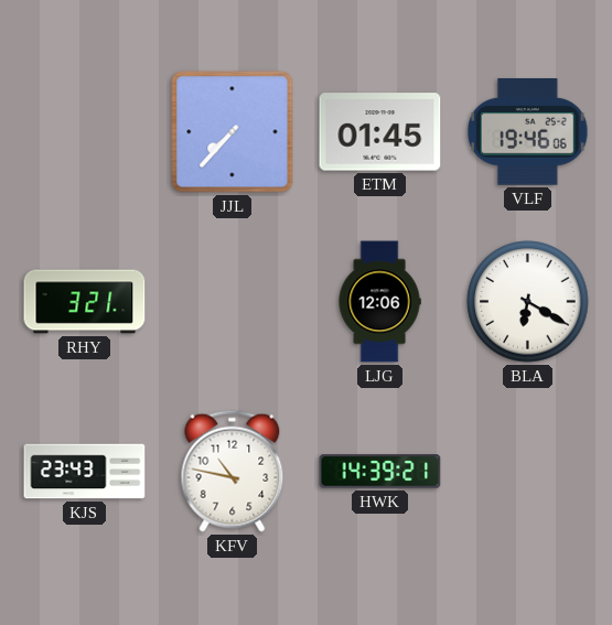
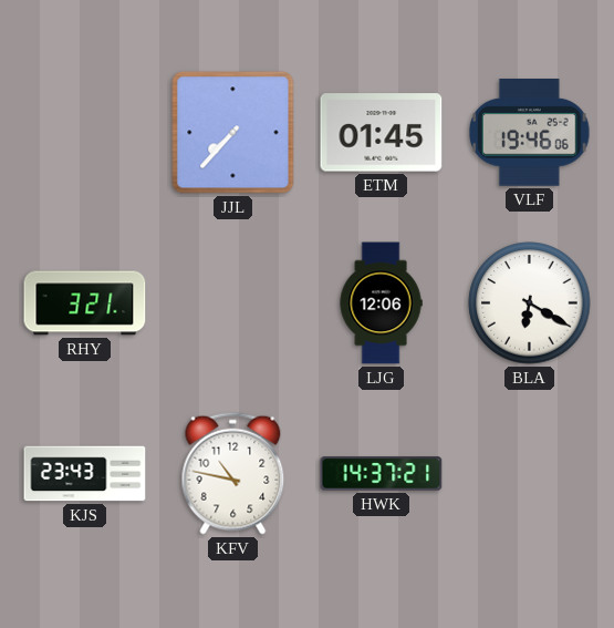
HWK: 14:39 -> 14:37 (382, 474)
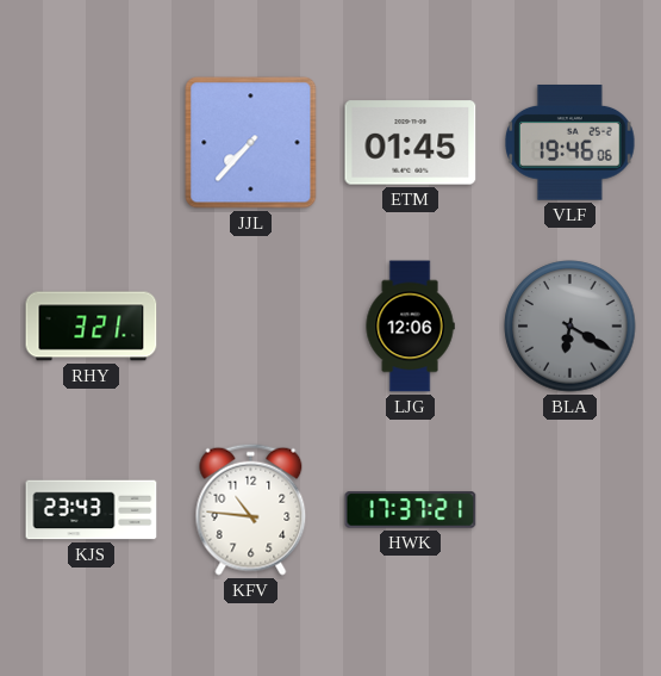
BLA dial: white -> grey (570, 327)
KFV: 10:47 -> 10:46 (251, 509)
HWK: 14:37 -> 17:37 (411, 510)
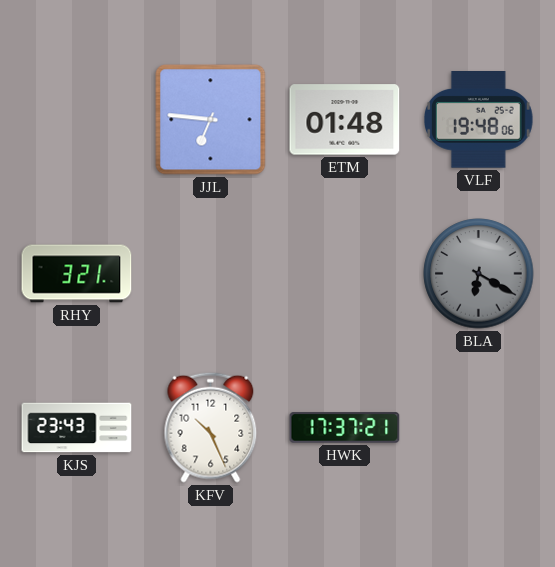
JJL: 7:37 -> 6:46 (211, 120)
ETM: 01:45 -> 01:48 (345, 120)
VLF: 19:46 -> 19:48 (478, 120)
LJG: 12:06 -> none (410, 327)
KFV: 10:46 -> 10:26 (211, 427)
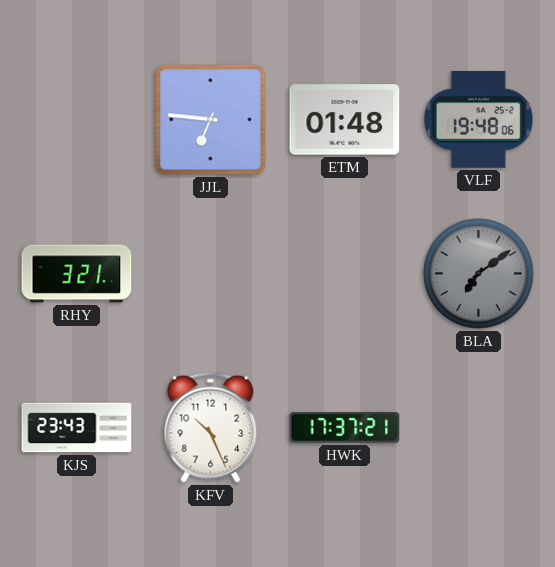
BLA: 6:20 -> 7:09 (479, 274)
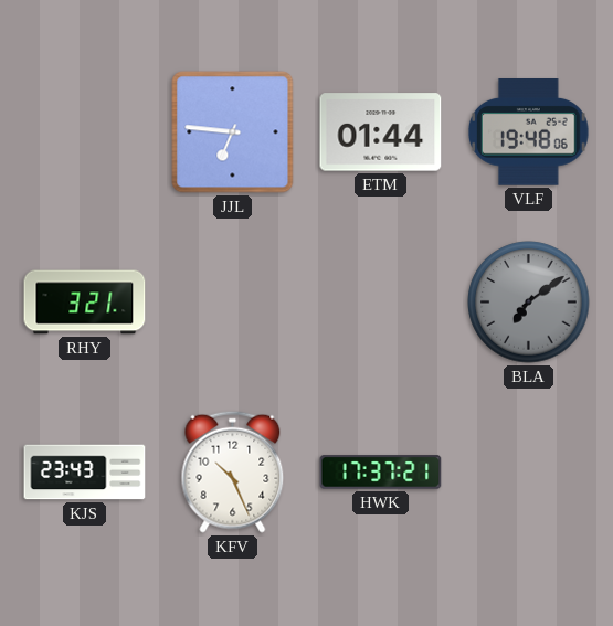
ETM: 01:48 -> 01:44 (381, 132)
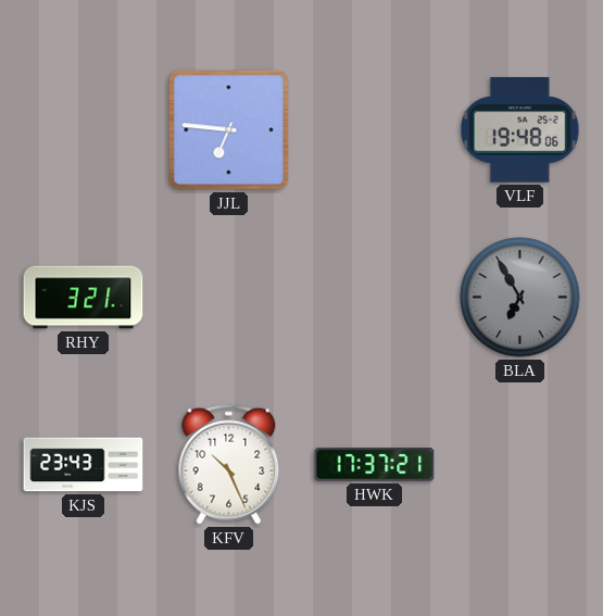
ETM: 01:44 -> none (381, 132)
BLA: 7:09 -> 6:55 (520, 298)
